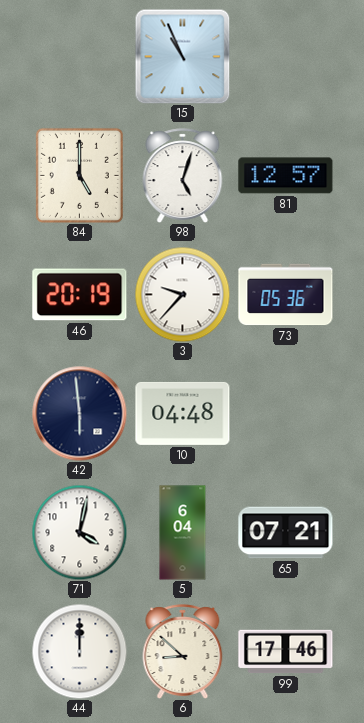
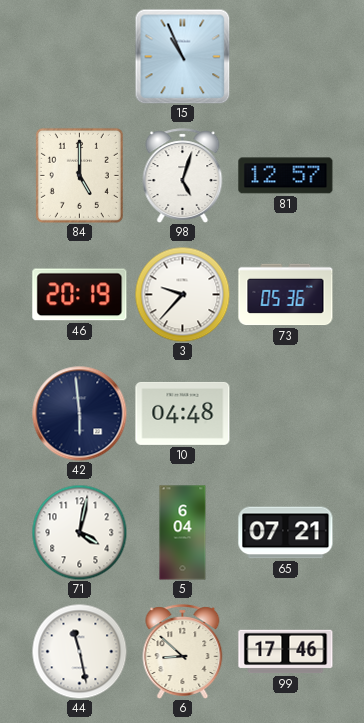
44: 12:00 -> 11:28 (79, 651)
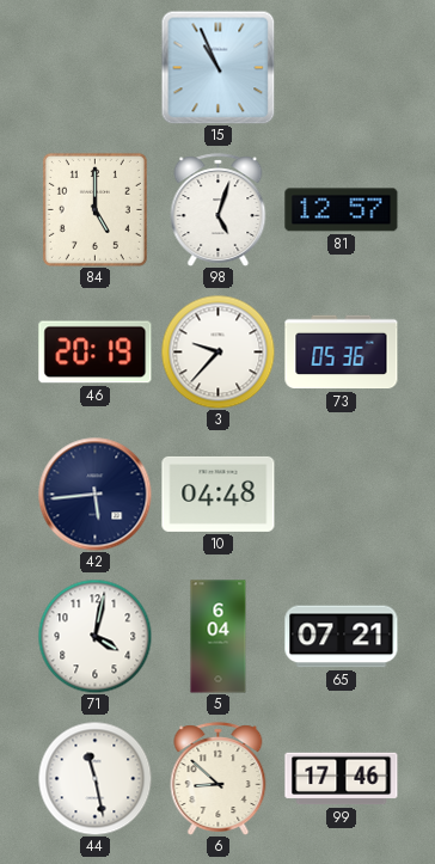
42: 5:59 -> 5:44 (94, 494)
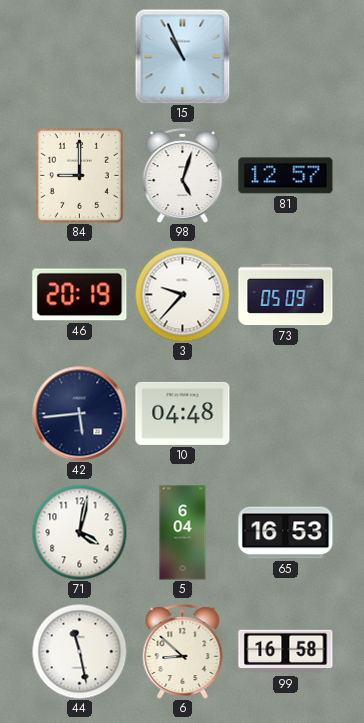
84: 5:00 -> 9:00 (79, 175)
73: 05:36 -> 05:09 (286, 295)
65: 07:21 -> 16:53 (286, 533)
99: 17:46 -> 16:58 (286, 652)
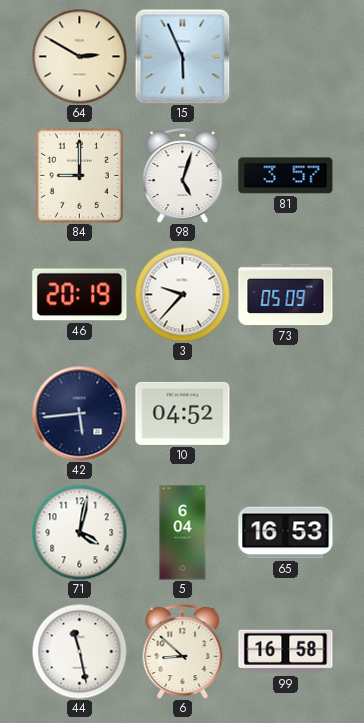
64: none -> 2:50 (79, 56)
15: 10:56 -> 5:56 (182, 56)
81: 12:57 -> 3:57 (286, 176)
10: 04:48 -> 04:52 (183, 413)
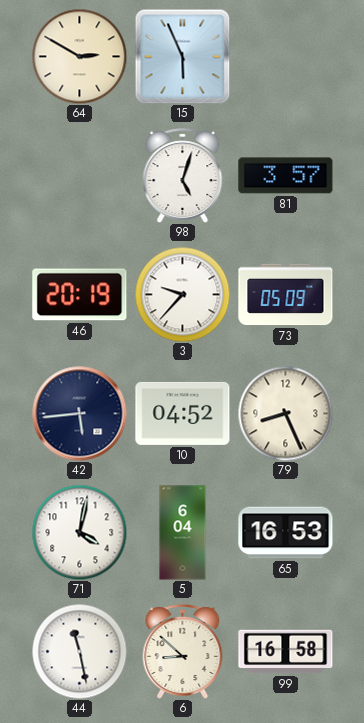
84: 9:00 -> none (79, 175)
79: none -> 8:26 (285, 413)
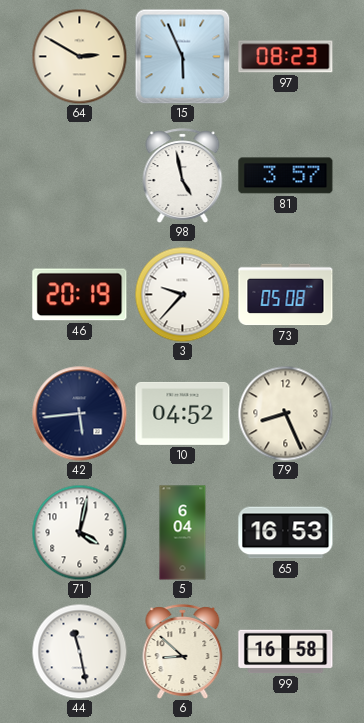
97: none -> 08:23 (286, 57)
98: 5:03 -> 4:58 (183, 175)
73: 05:09 -> 05:08 (286, 295)
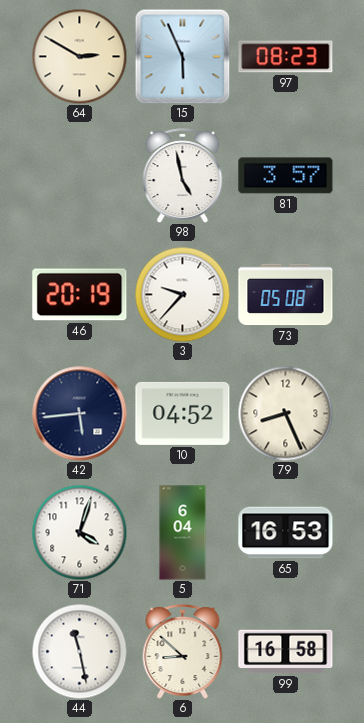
71: 4:02 -> 4:03 (79, 532)
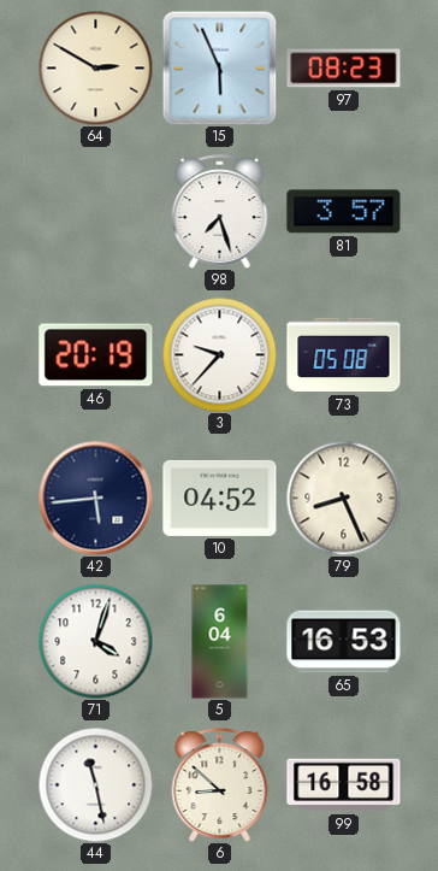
98: 4:58 -> 7:27 (220, 211)
